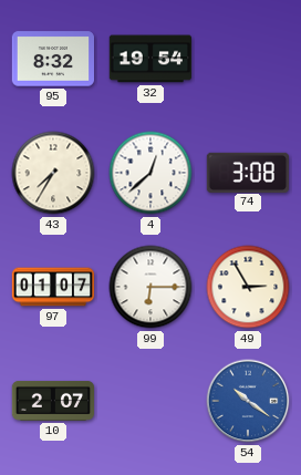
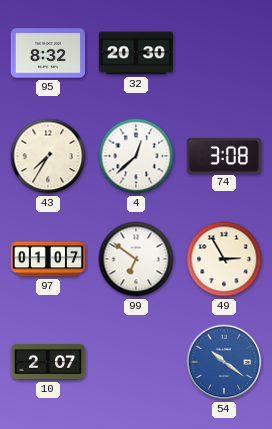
32: 19:54 -> 20:30 (135, 53)
99: 6:15 -> 6:51 (136, 259)
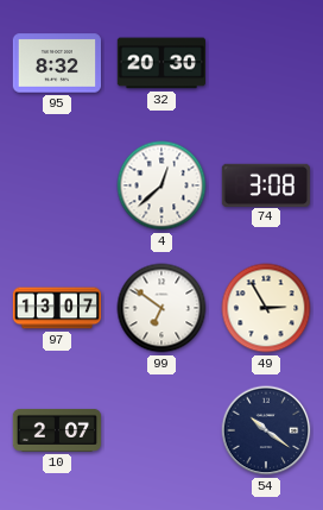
43: 7:35 -> none (48, 156)
97: 01:07 -> 13:07 (57, 308)
54 dial: blue -> navy (266, 430)
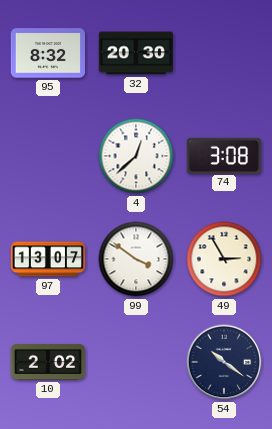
99: 6:51 -> 3:51 (136, 259)
10: 2:07 -> 2:02 (48, 362)
